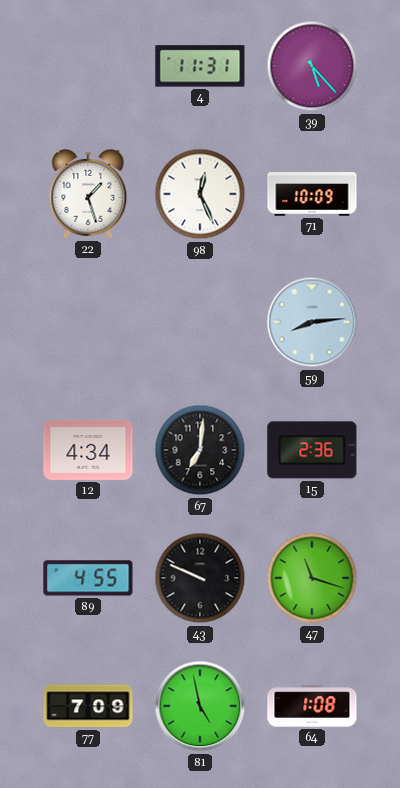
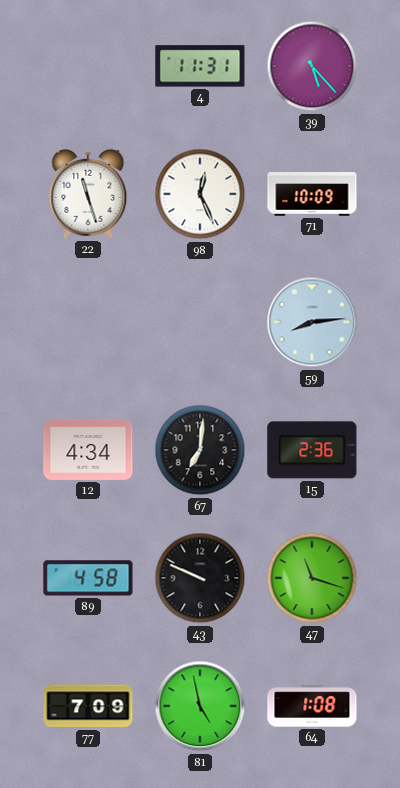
22: 1:27 -> 11:27 (88, 194)
89: 4:55 -> 4:58 (88, 578)
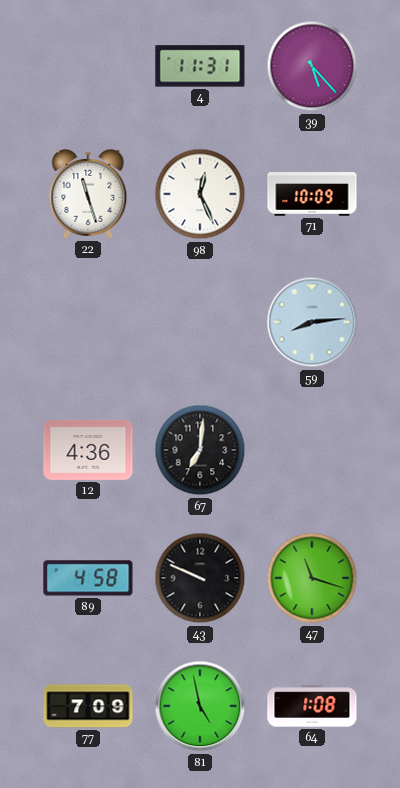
12: 4:34 -> 4:36 (88, 450)
15: 2:36 -> none (312, 450)
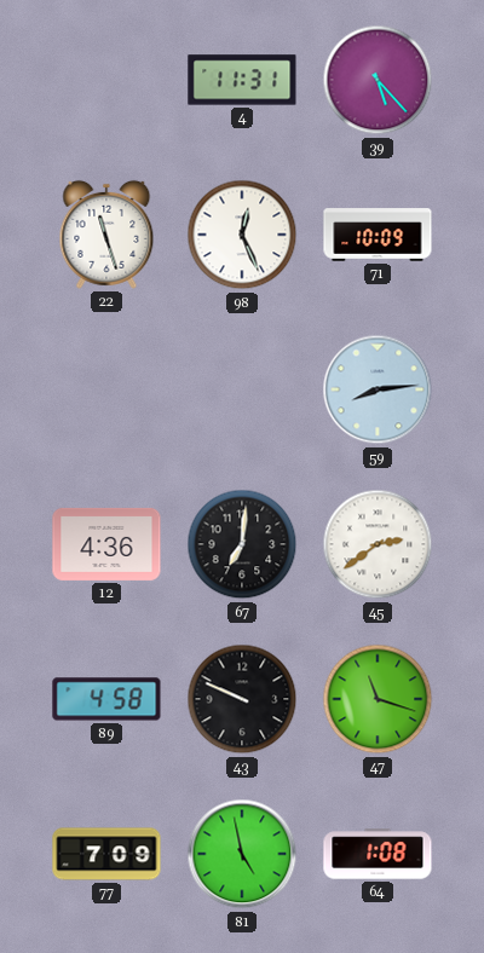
45: none -> 2:39 (378, 544)
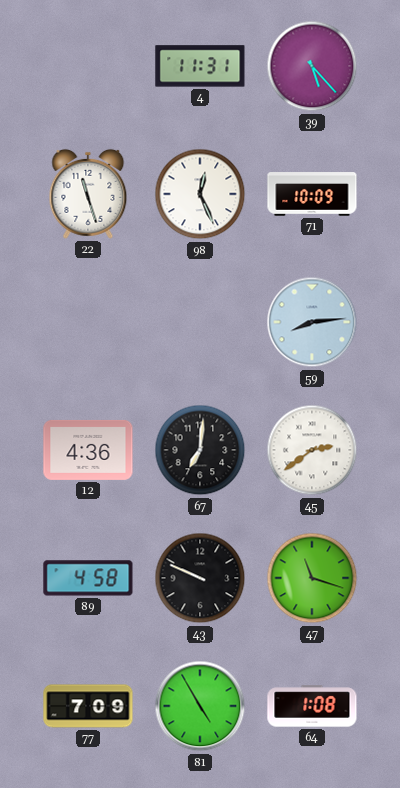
81: 4:58 -> 4:55 (200, 706)
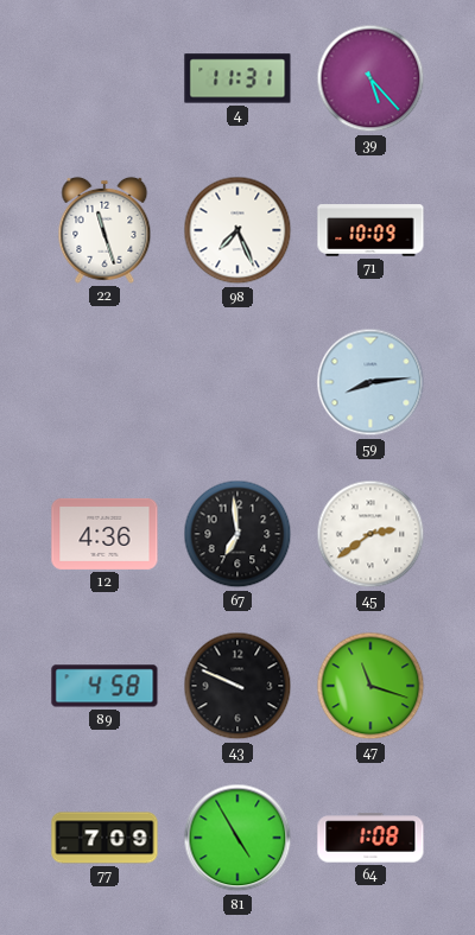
98: 12:26 -> 7:26 (237, 230)
67: 7:01 -> 6:59 (237, 534)
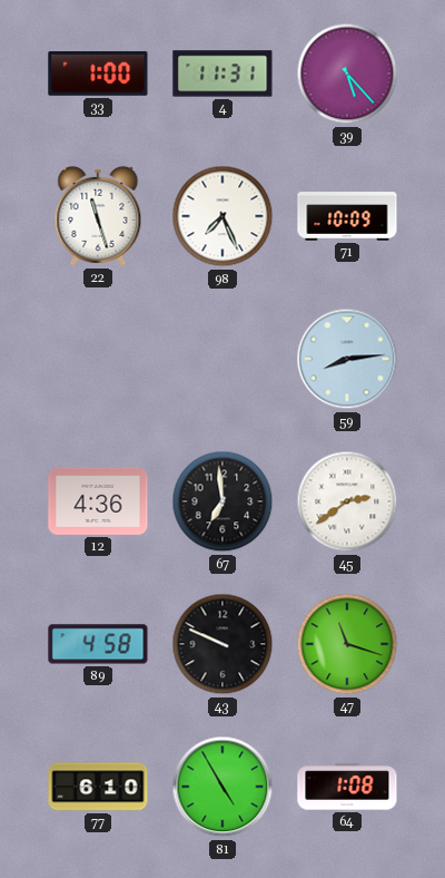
33: none -> 1:00 (98, 74)
77: 7:09 -> 6:10 (98, 787)
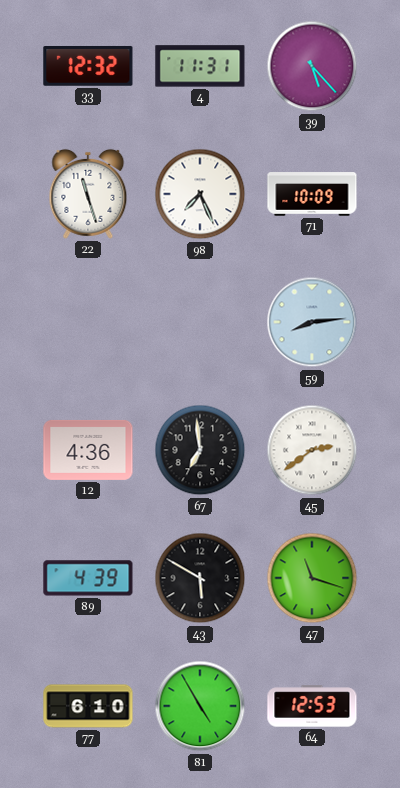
33: 1:00 -> 12:32 (88, 66)
89: 4:58 -> 4:39 (88, 578)
43: 9:49 -> 5:50 (200, 578)
64: 1:08 -> 12:53 (312, 706)
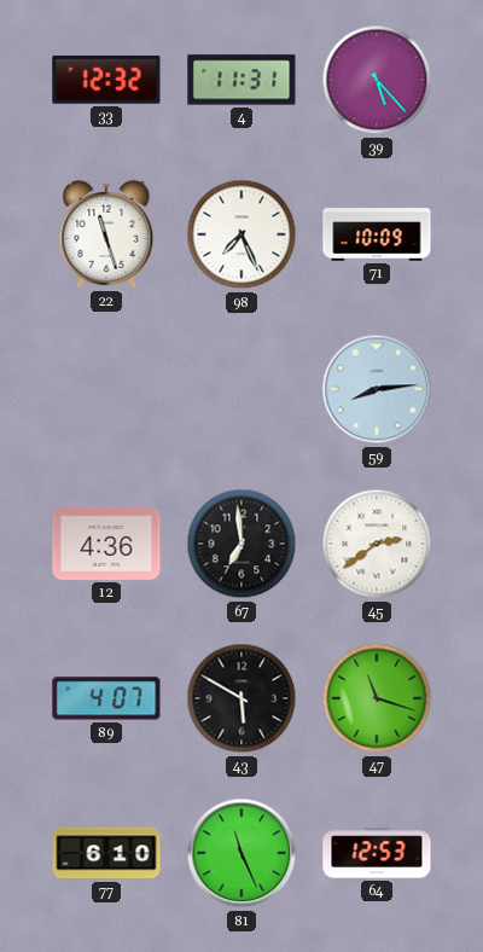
89: 4:39 -> 4:07 (106, 698)
81: 4:55 -> 11:26 (241, 853)
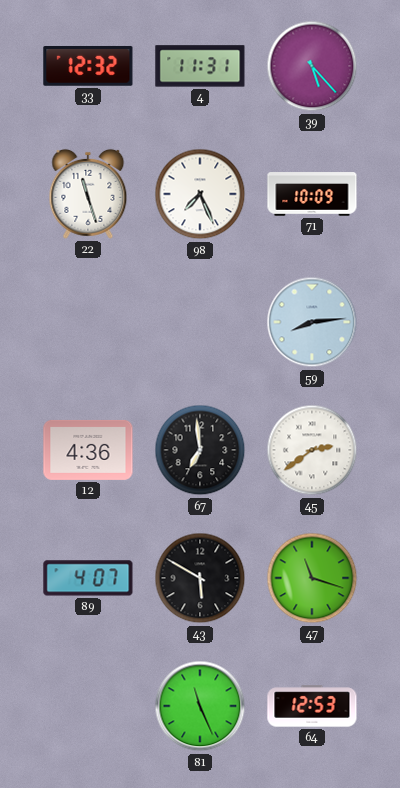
77: 6:10 -> none (106, 853)
